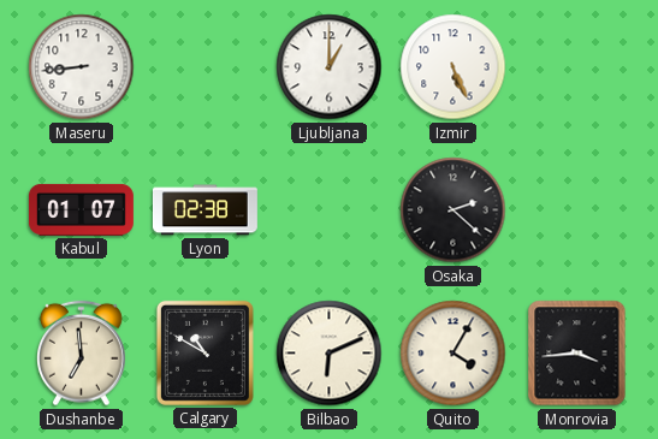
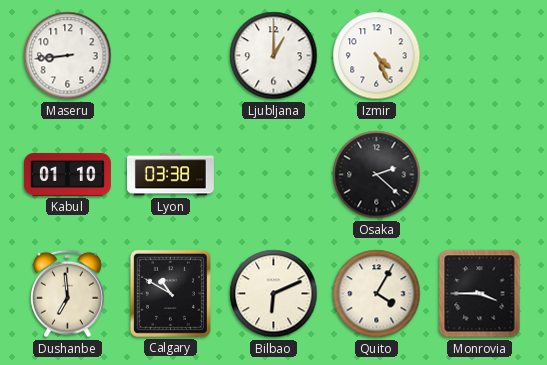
Izmir: 5:26 -> 4:26 (377, 56)
Kabul: 01:07 -> 01:10 (67, 174)
Lyon: 02:38 -> 03:38 (170, 175)
Monrovia: 3:44 -> 3:45 (480, 294)
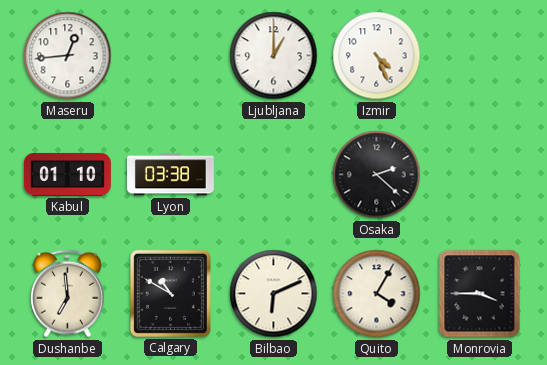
Maseru: 8:44 -> 12:44 (68, 56)
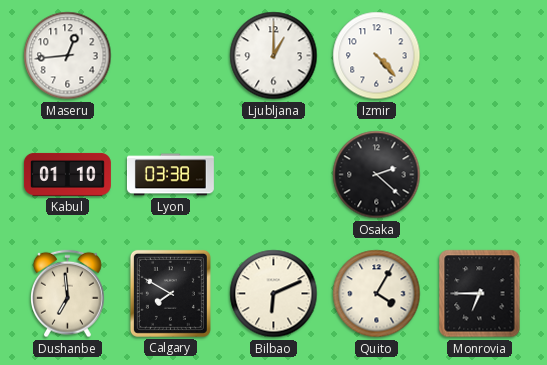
Izmir: 4:26 -> 4:23 (377, 56)
Calgary: 10:50 -> 7:50 (170, 293)
Monrovia: 3:45 -> 6:45 (480, 294)
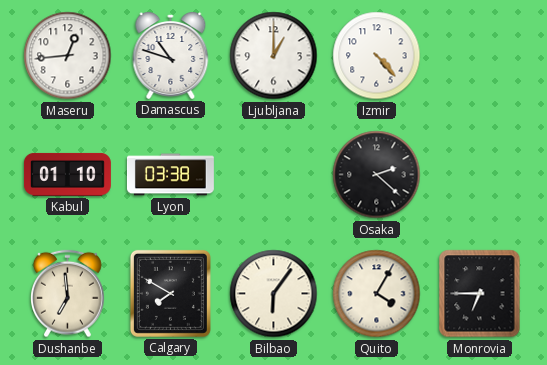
Damascus: none -> 10:48 (171, 56)
Bilbao: 6:11 -> 6:06 (274, 294)
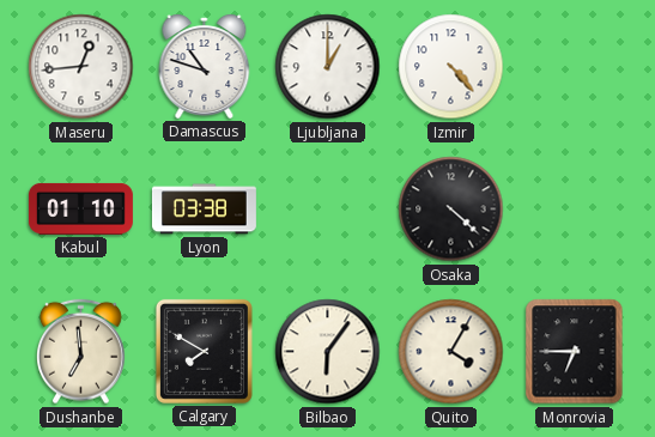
Osaka: 2:22 -> 4:22 (451, 210)
